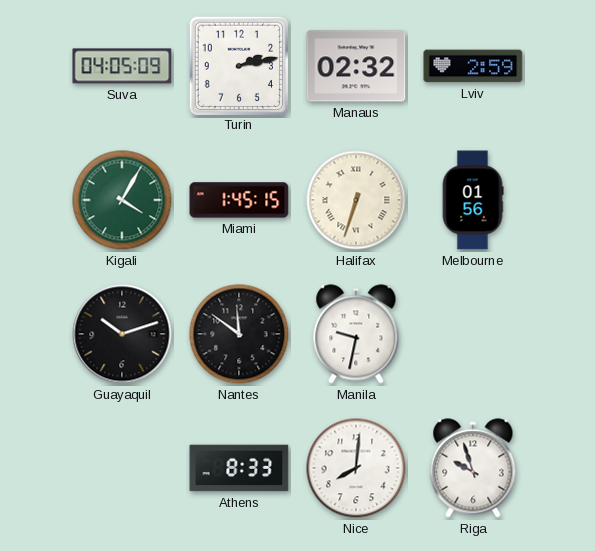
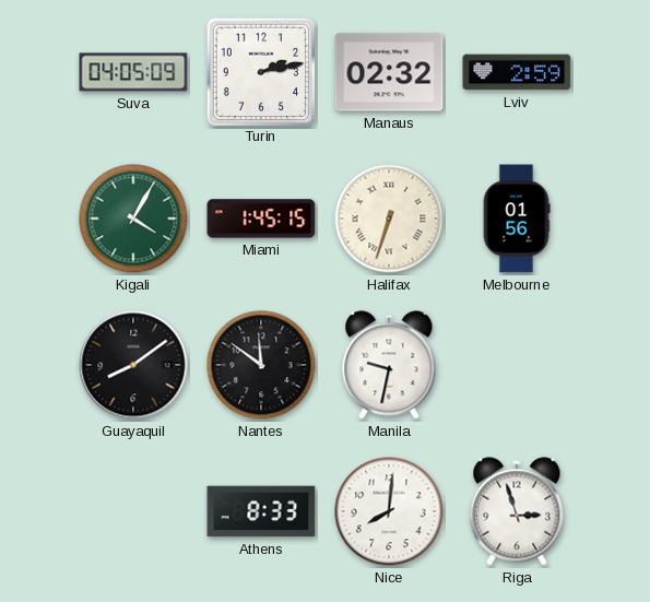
Guayaquil: 10:12 -> 8:09 (133, 365)
Riga: 9:57 -> 2:57 (517, 511)
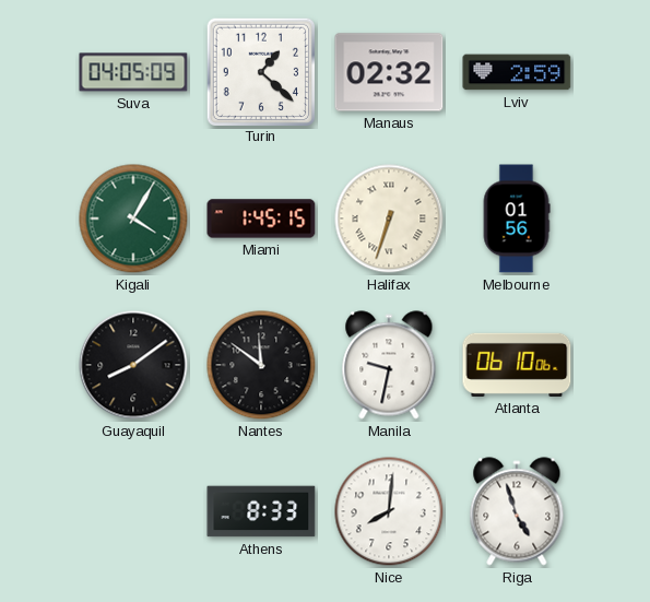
Turin: 2:13 -> 1:22 (260, 71)
Atlanta: none -> 06:10 (517, 365)
Riga: 2:57 -> 4:57 (517, 511)
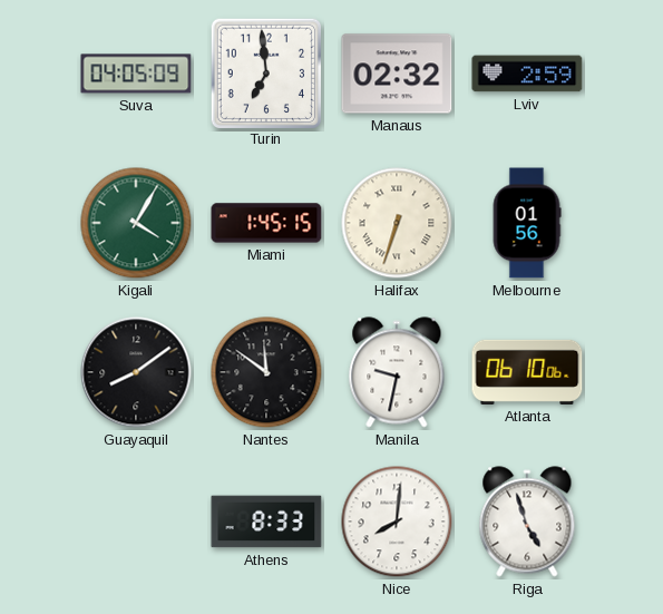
Turin: 1:22 -> 6:59 (265, 72)
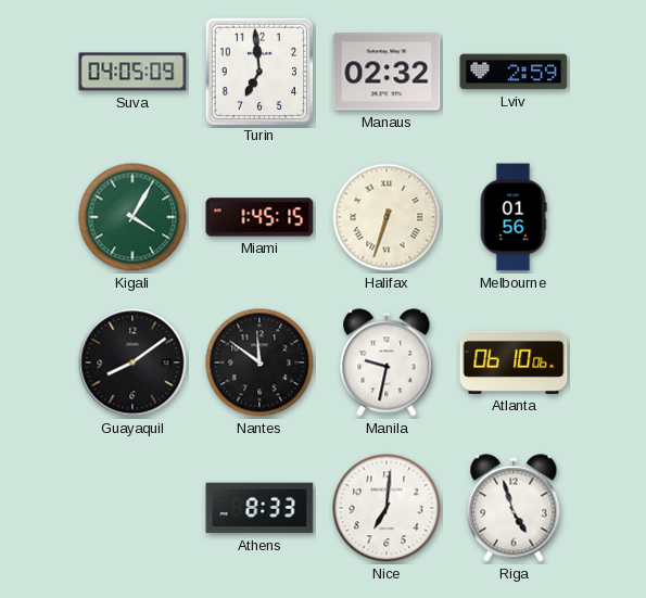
Nice: 8:01 -> 7:01 (387, 508)
